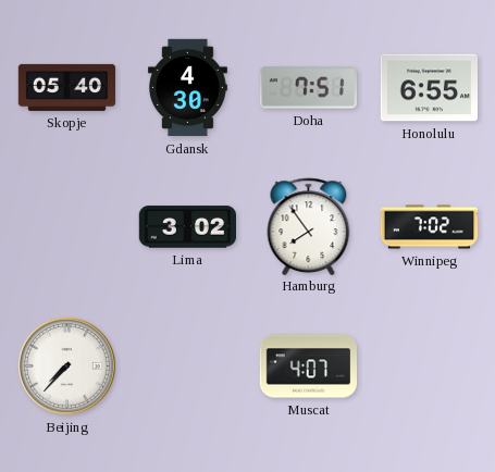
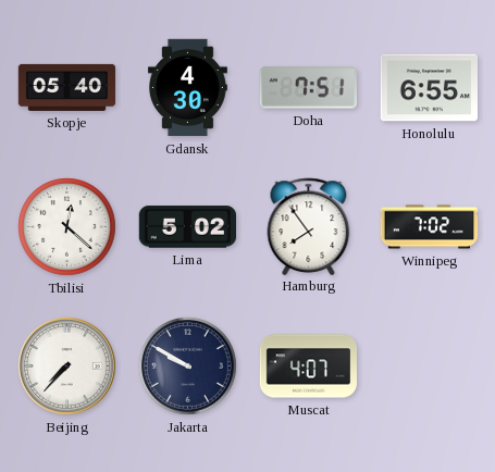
Tbilisi: none -> 12:22 (67, 227)
Lima: 3:02 -> 5:02 (187, 227)
Jakarta: none -> 9:50 (188, 367)
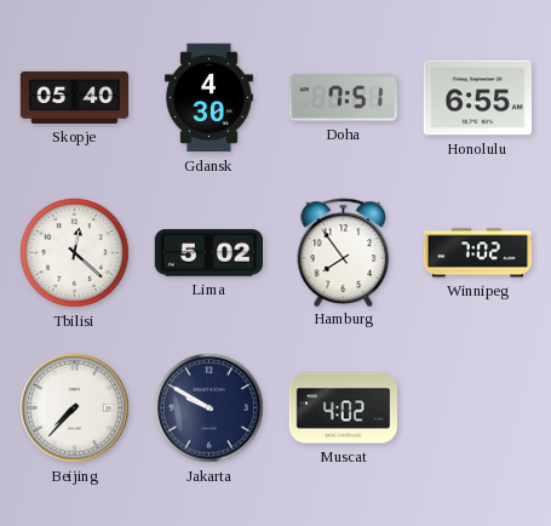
Muscat: 4:07 -> 4:02 (344, 408)
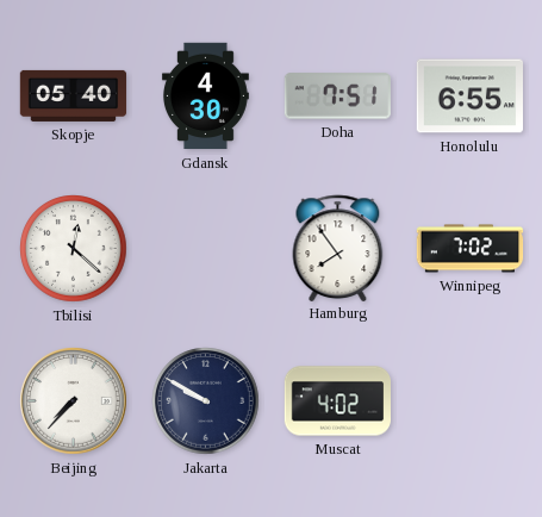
Lima: 5:02 -> none (208, 253)
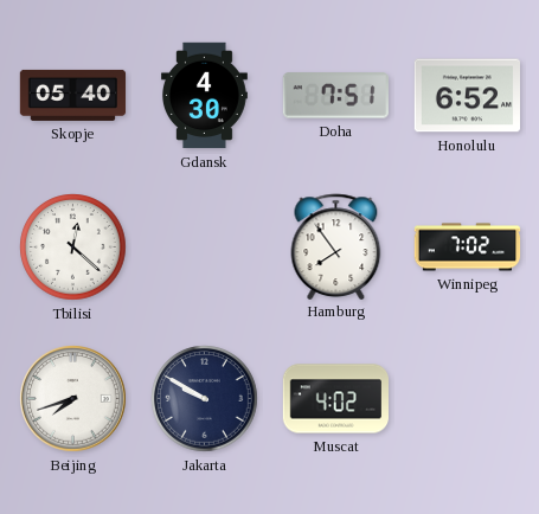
Honolulu: 6:55 -> 6:52 (467, 96)
Beijing: 7:37 -> 7:42 (73, 399)
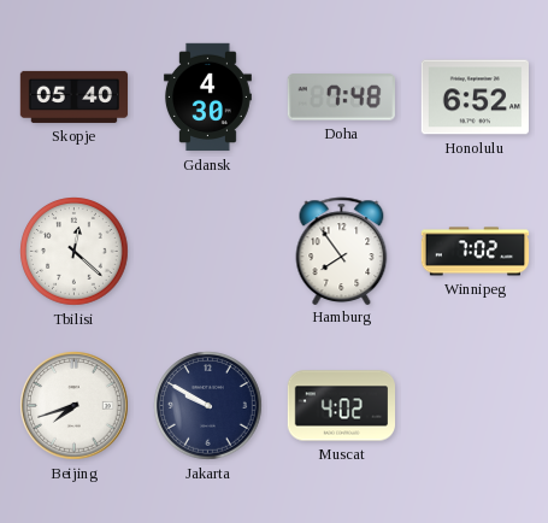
Doha: 7:51 -> 7:48 (341, 98)
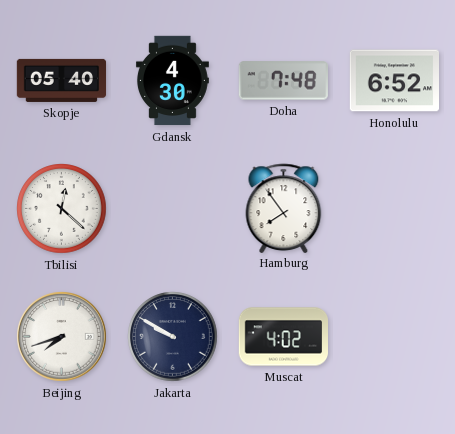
Winnipeg: 7:02 -> none (476, 252)
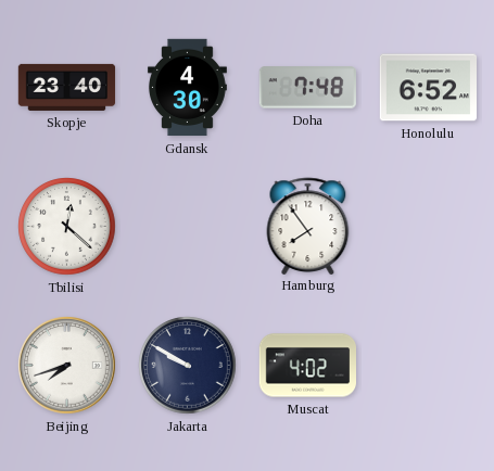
Skopje: 05:40 -> 23:40 (67, 87)
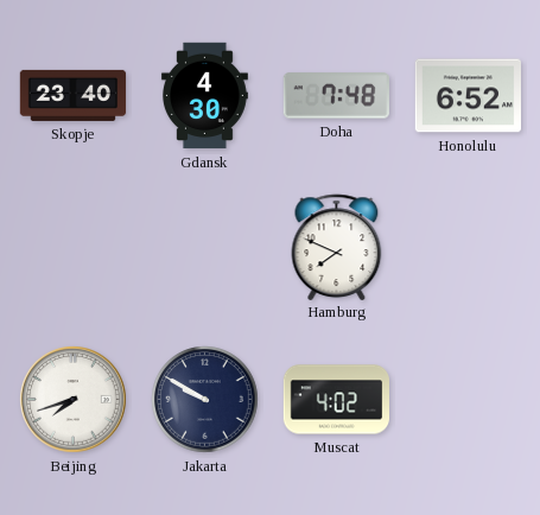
Tbilisi: 12:22 -> none (67, 227)
Hamburg: 7:54 -> 7:49 (337, 247)
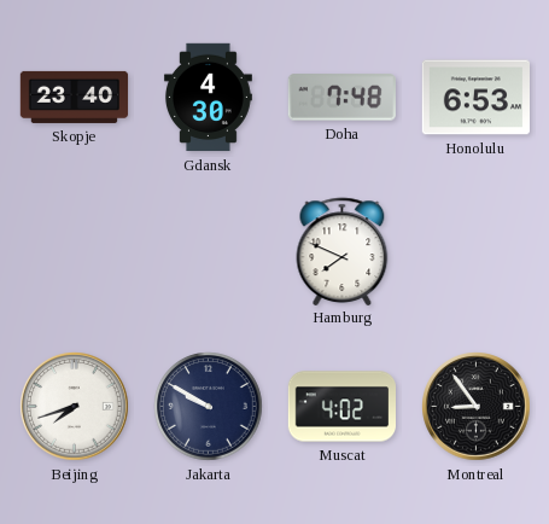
Honolulu: 6:52 -> 6:53 (475, 98)
Montreal: none -> 8:54 (477, 407)
